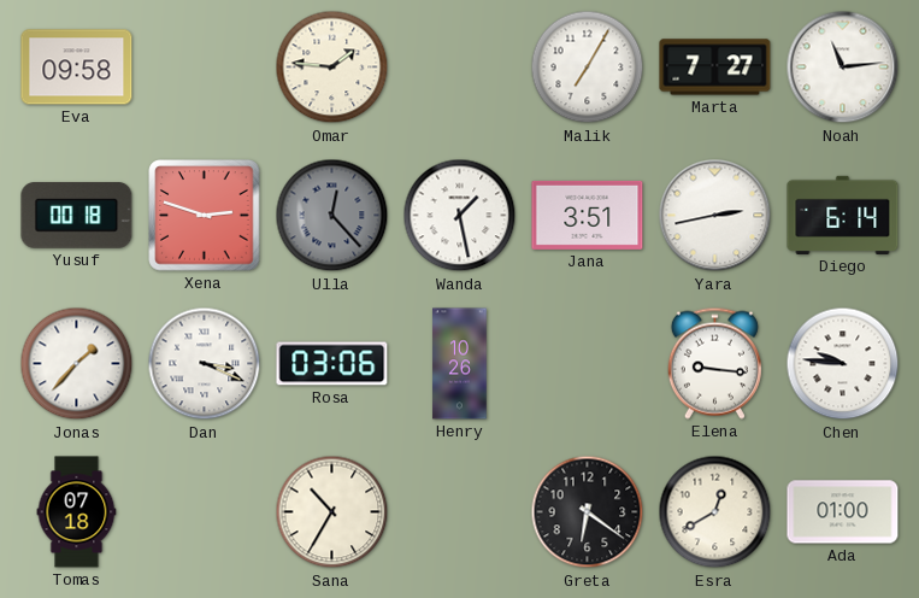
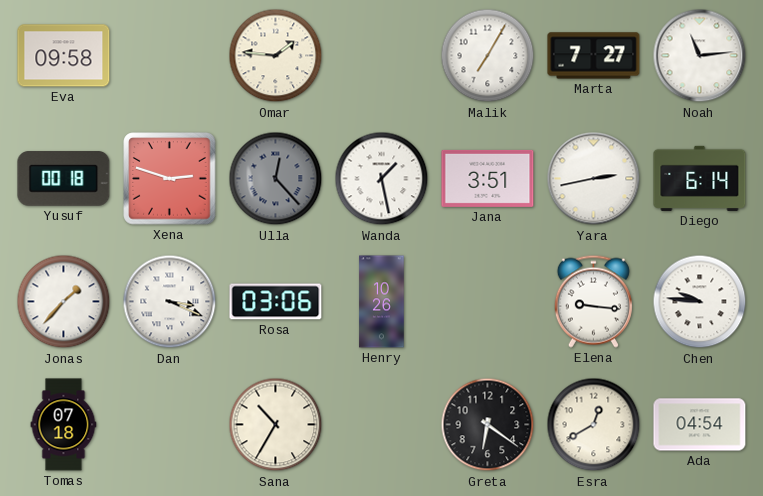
Ada: 01:00 -> 04:54 (700, 425)
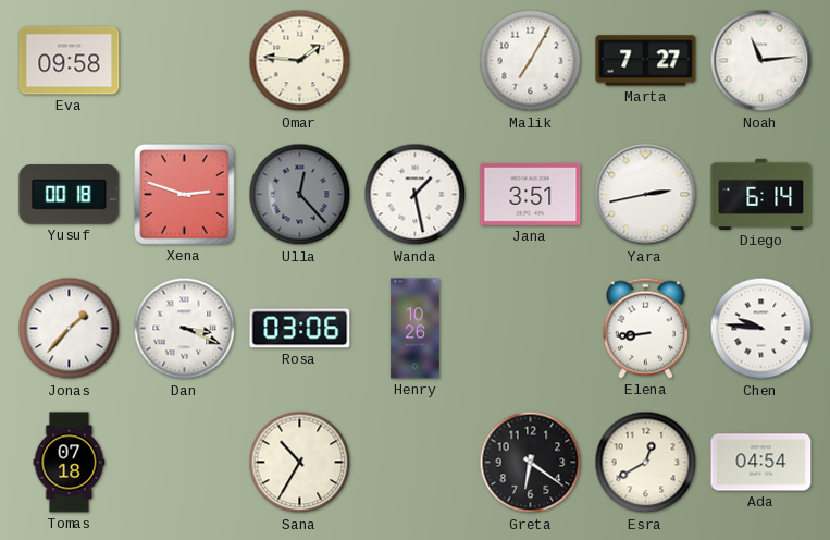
Elena: 9:16 -> 8:44 (645, 328)
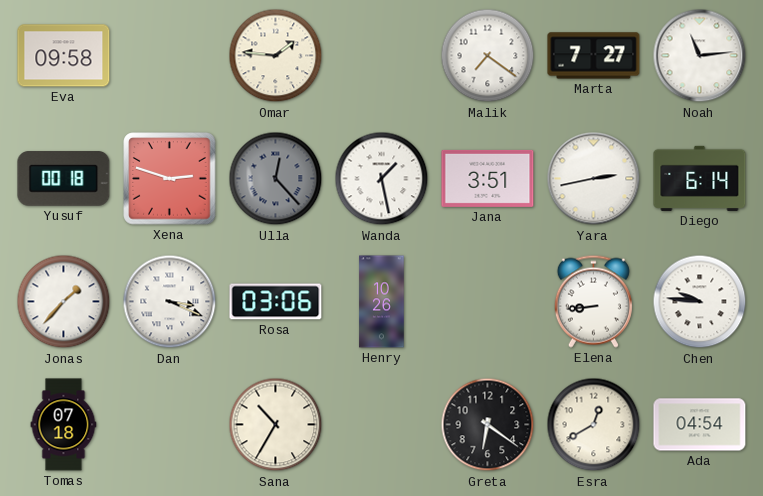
Malik: 7:05 -> 7:21 (488, 56)
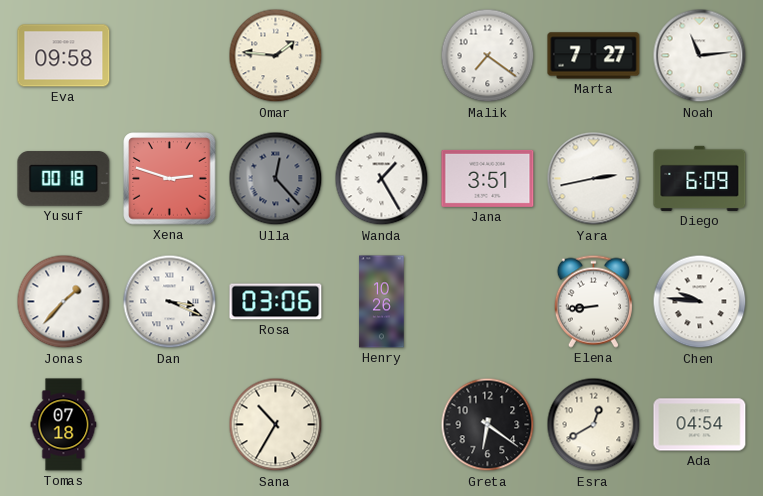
Wanda: 1:28 -> 1:25 (382, 179)
Diego: 6:14 -> 6:09 (700, 178)
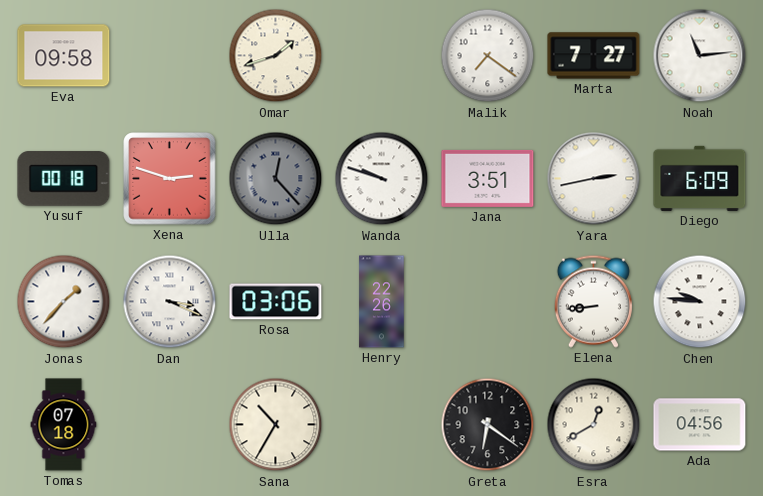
Omar: 1:46 -> 1:42 (276, 56)
Wanda: 1:25 -> 9:48 (382, 179)
Henry: 10:26 -> 22:26 (382, 302)
Ada: 04:54 -> 04:56 (700, 425)
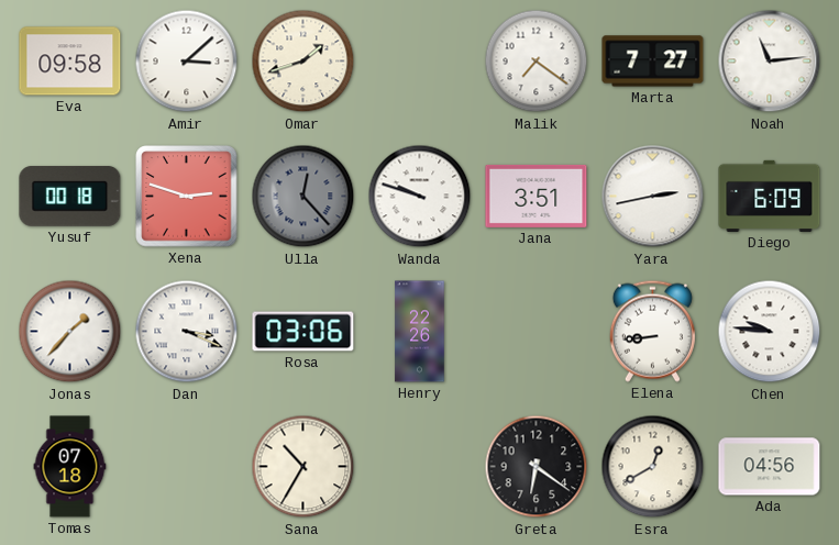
Amir: none -> 3:08 (187, 62)
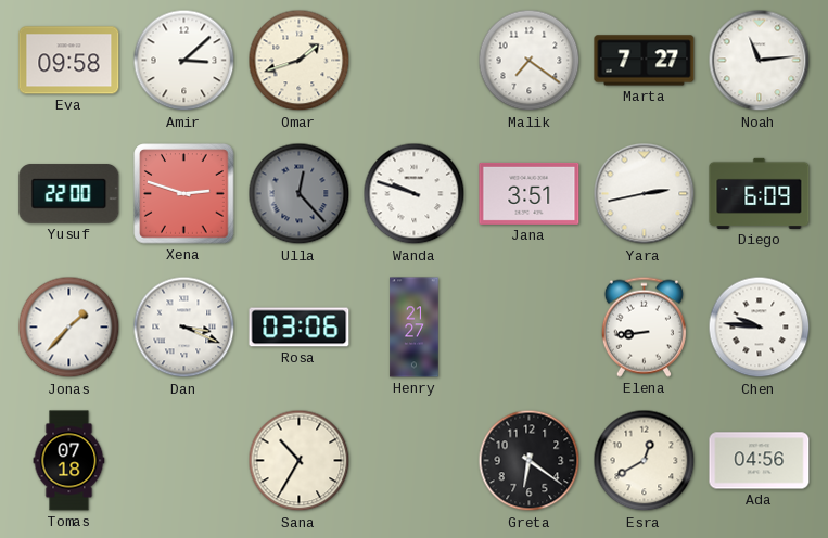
Yusuf: 00:18 -> 22:00 (69, 194)
Henry: 22:26 -> 21:27 (415, 328)
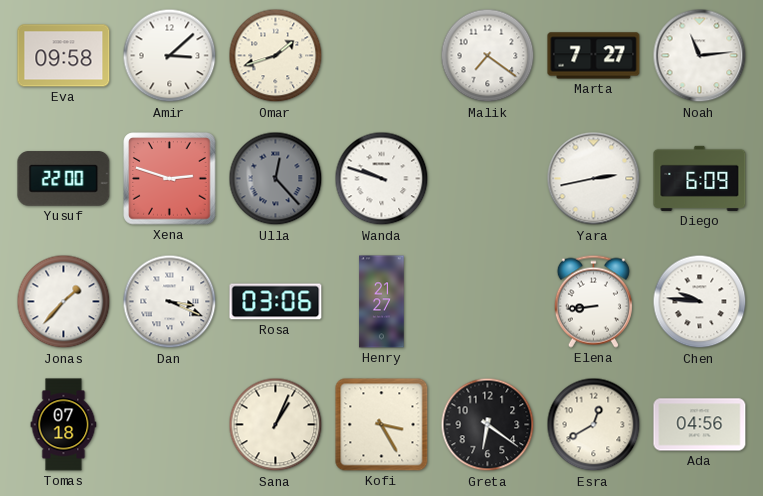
Jana: 3:51 -> none (530, 193)
Sana: 10:35 -> 1:04 (276, 425)
Kofi: none -> 3:25 (382, 425)
